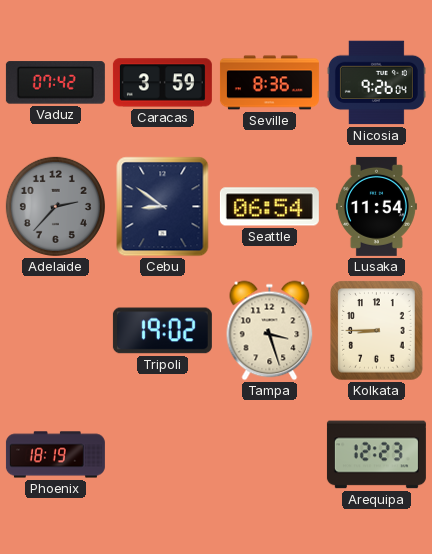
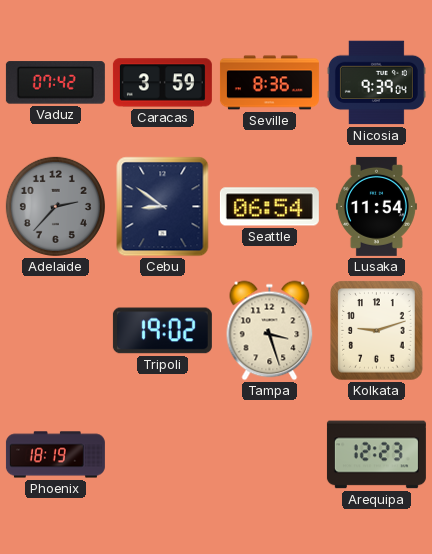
Nicosia: 9:26 -> 9:39 (376, 83)
Kolkata: 8:45 -> 9:12 (377, 331)
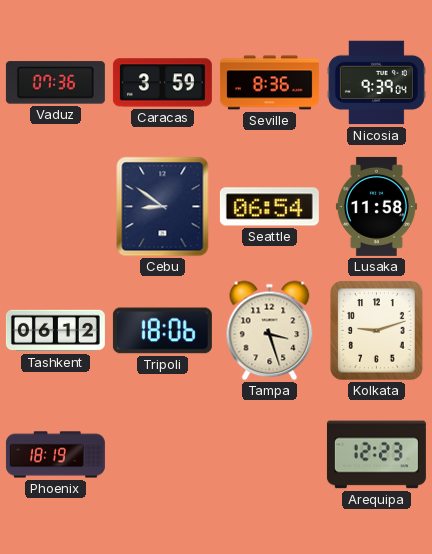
Vaduz: 07:42 -> 07:36 (55, 83)
Adelaide: 2:37 -> none (55, 206)
Lusaka: 11:54 -> 11:58 (376, 206)
Tashkent: none -> 06:12 (55, 331)
Tripoli: 19:02 -> 18:06 (162, 331)
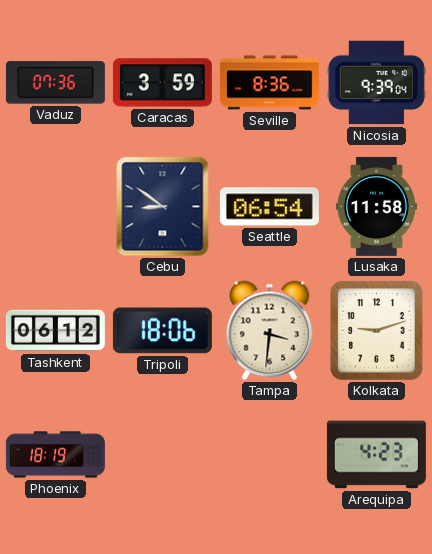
Tampa: 3:27 -> 3:31 (270, 331)
Arequipa: 12:23 -> 4:23 (376, 455)
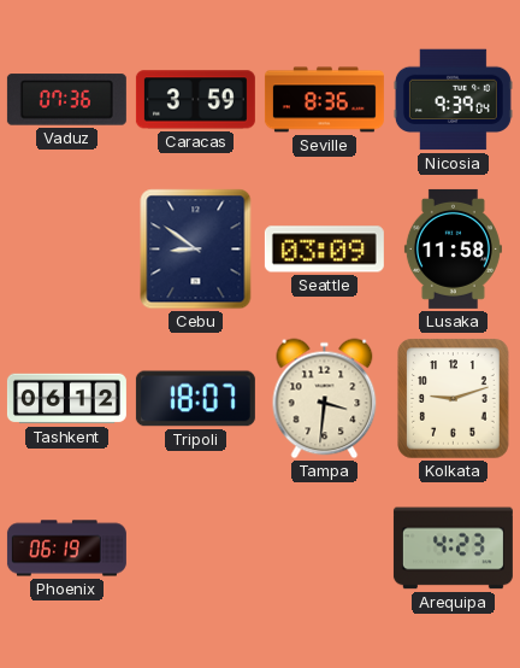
Seattle: 06:54 -> 03:09 (324, 250)
Tripoli: 18:06 -> 18:07 (195, 399)
Phoenix: 18:19 -> 06:19 (66, 549)
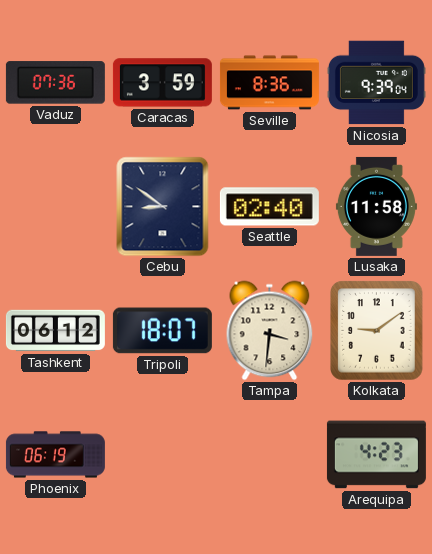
Seattle: 03:09 -> 02:40 (269, 207)
Kolkata: 9:12 -> 9:09 (377, 331)
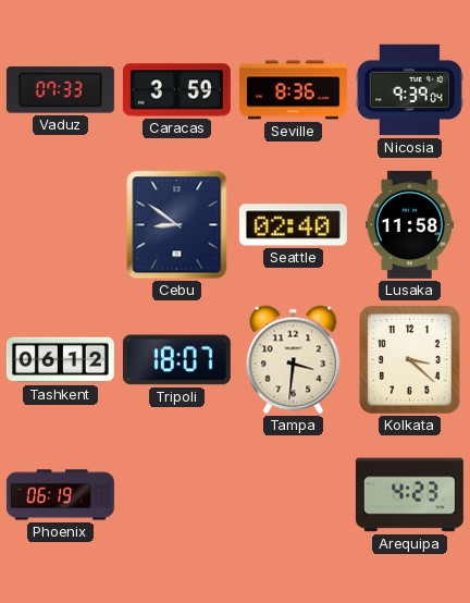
Vaduz: 07:36 -> 07:33 (60, 90)
Kolkata: 9:09 -> 3:22 (410, 360)
